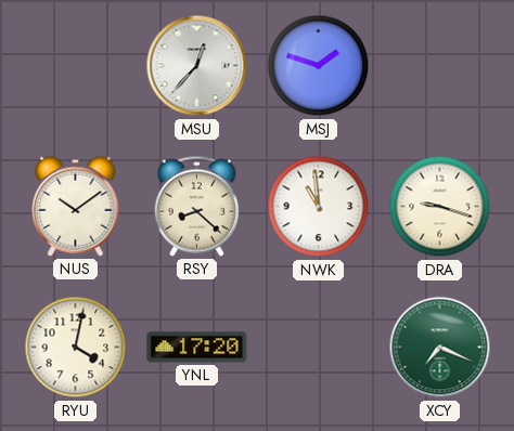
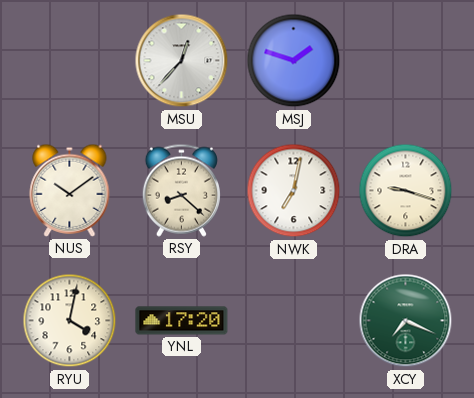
NWK: 10:59 -> 7:02 (294, 191)
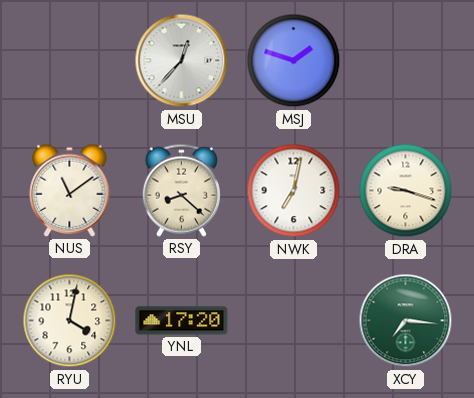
NUS: 10:09 -> 11:09 (70, 190)
XCY: 7:19 -> 7:16 (406, 321)
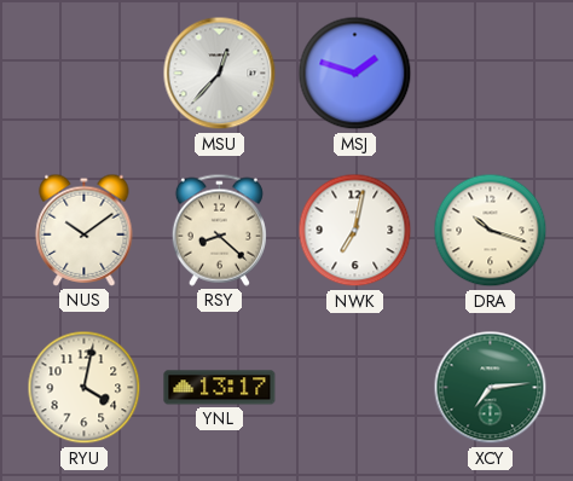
NUS: 11:09 -> 10:09 (85, 230)
DRA: 9:18 -> 10:18 (491, 231)
YNL: 17:20 -> 13:17 (220, 388)
XCY: 7:16 -> 7:14 (491, 388)
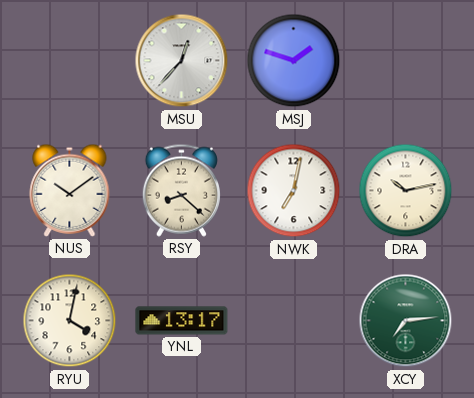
DRA: 10:18 -> 10:13 (406, 191)
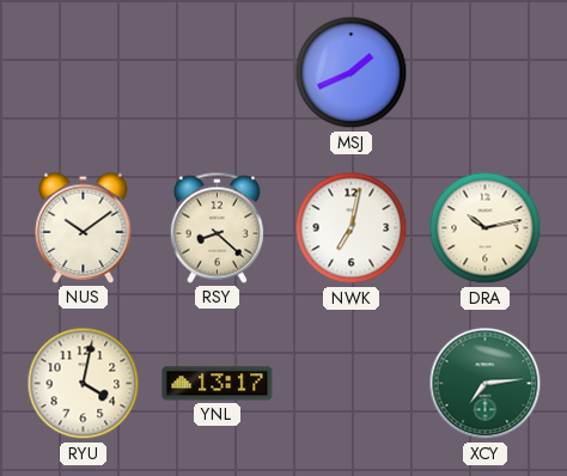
MSU: 12:37 -> none (182, 61)
MSJ: 1:48 -> 1:41 (352, 73)
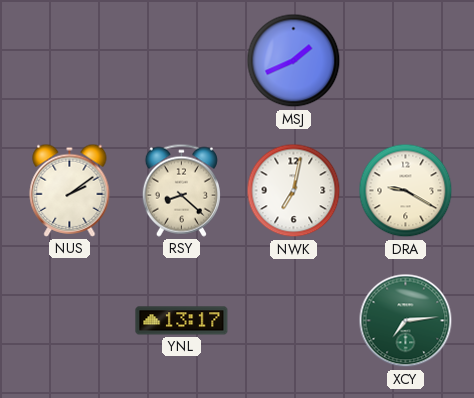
NUS: 10:09 -> 2:09 (70, 190)
DRA: 10:13 -> 9:20 (406, 191)
RYU: 4:02 -> none (84, 384)
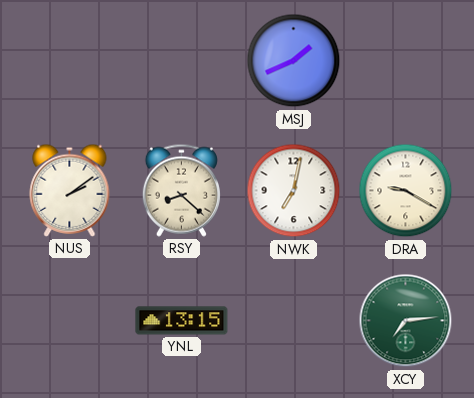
YNL: 13:17 -> 13:15 (182, 321)
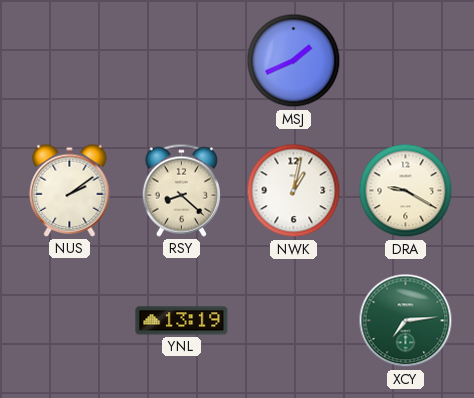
NWK: 7:02 -> 1:02 (294, 191)
YNL: 13:15 -> 13:19 (182, 321)
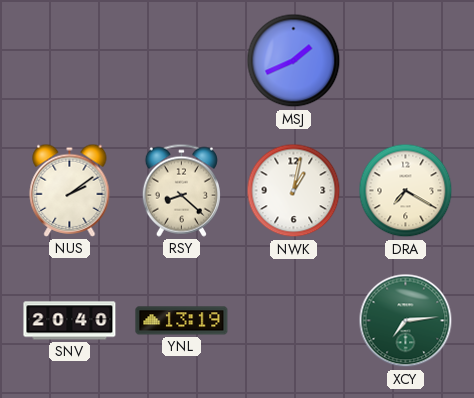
DRA: 9:20 -> 7:20 (406, 191)
SNV: none -> 20:40 (70, 321)
